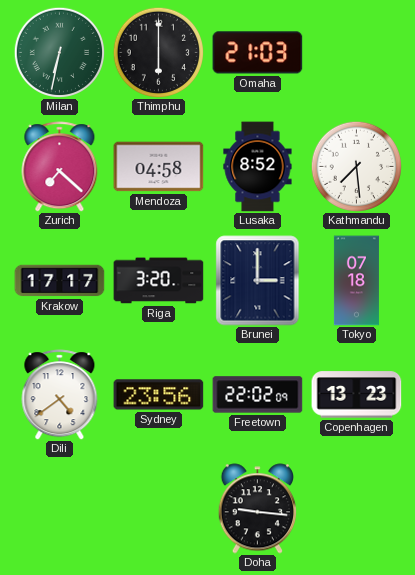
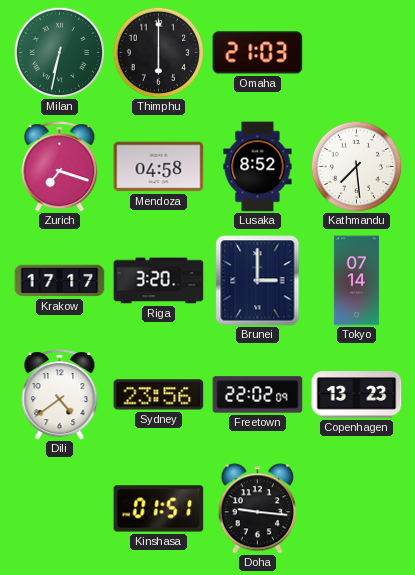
Zurich: 7:22 -> 7:18 (60, 167)
Tokyo: 07:18 -> 07:14 (356, 281)
Kinshasa: none -> 01:51 (159, 509)
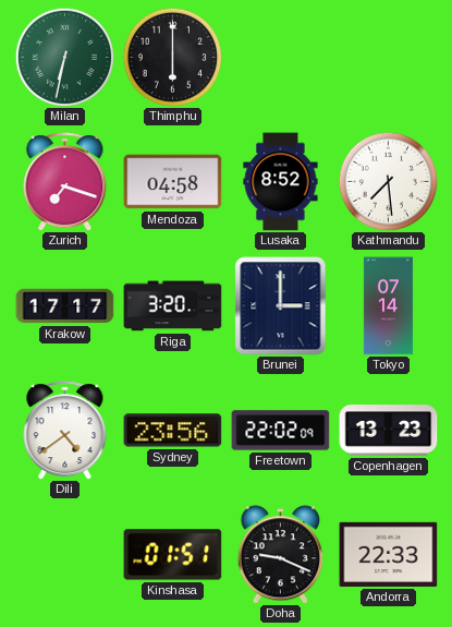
Omaha: 21:03 -> none (258, 53)
Doha: 9:16 -> 9:19 (280, 555)
Andorra: none -> 22:33 (389, 554)
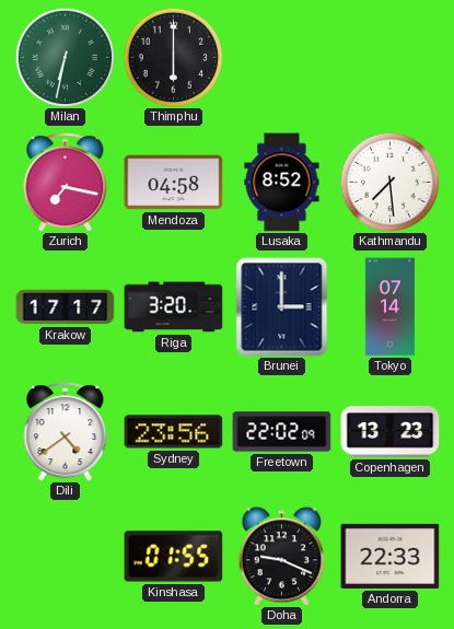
Zurich: 7:18 -> 7:17 (66, 183)
Kinshasa: 01:51 -> 01:55 (174, 557)
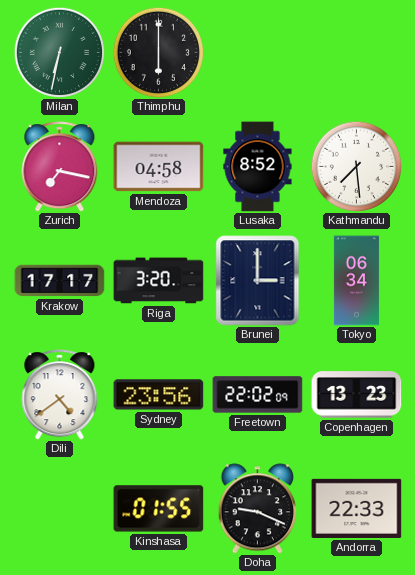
Tokyo: 07:14 -> 06:34 (356, 281)
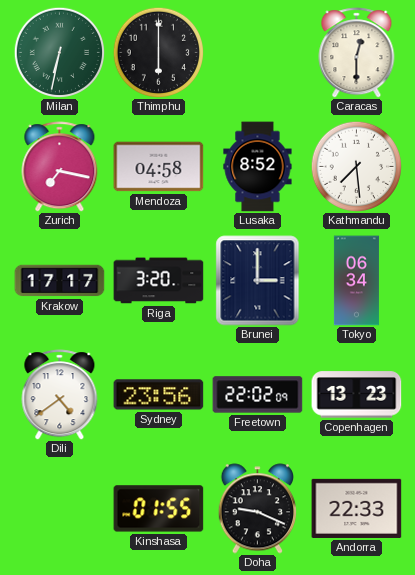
Caracas: none -> 12:30 (357, 53)
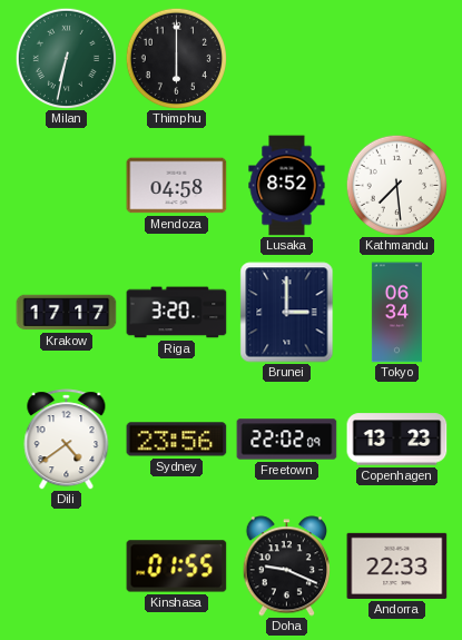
Caracas: 12:30 -> none (357, 53)
Zurich: 7:17 -> none (60, 167)
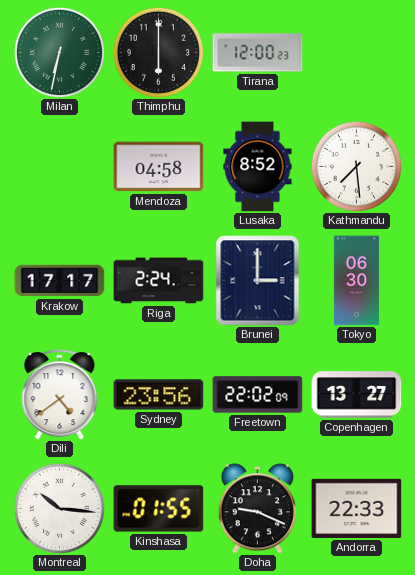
Tirana: none -> 12:00 (258, 53)
Riga: 3:20 -> 2:24 (159, 281)
Tokyo: 06:34 -> 06:30 (356, 281)
Copenhagen: 13:23 -> 13:27 (357, 395)
Montreal: none -> 10:16 (59, 508)
